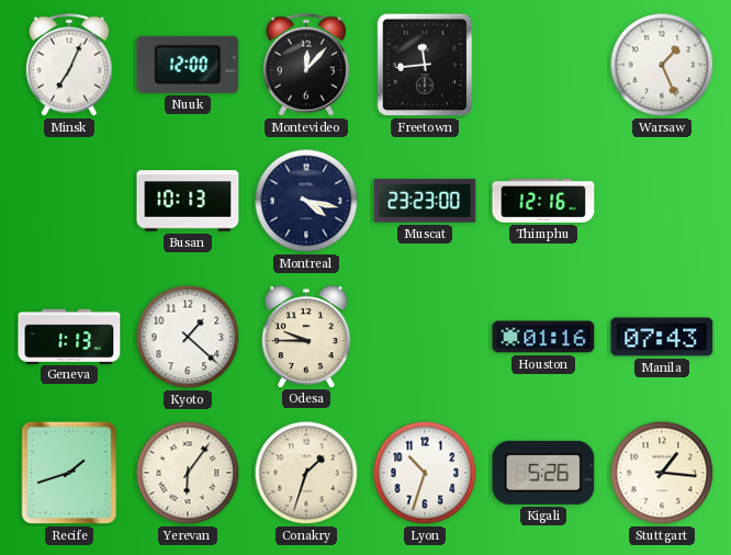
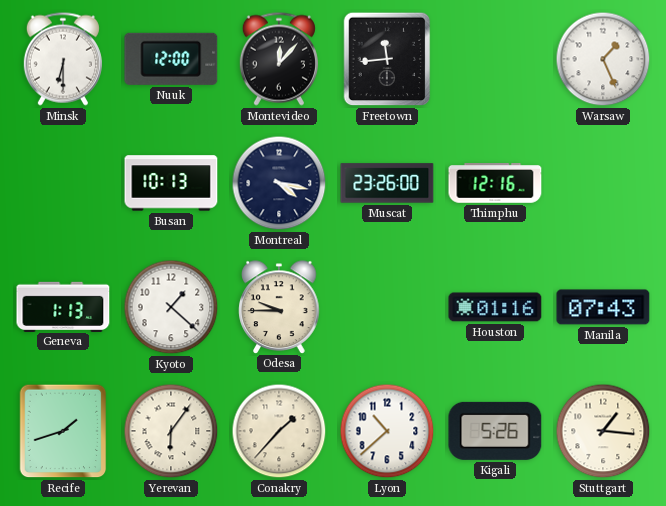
Minsk: 7:04 -> 6:30 (63, 59)
Muscat: 23:23 -> 23:26 (387, 183)
Conakry: 1:33 -> 1:37 (279, 431)
Lyon: 10:33 -> 10:38 (387, 431)
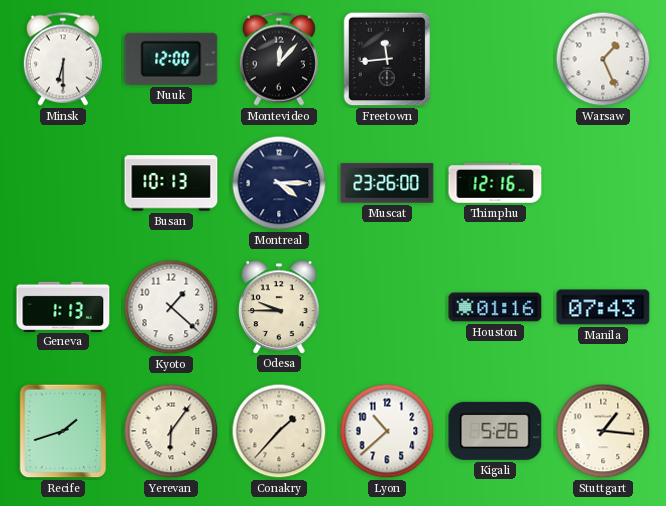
Montreal: 4:17 -> 4:15 (279, 183)
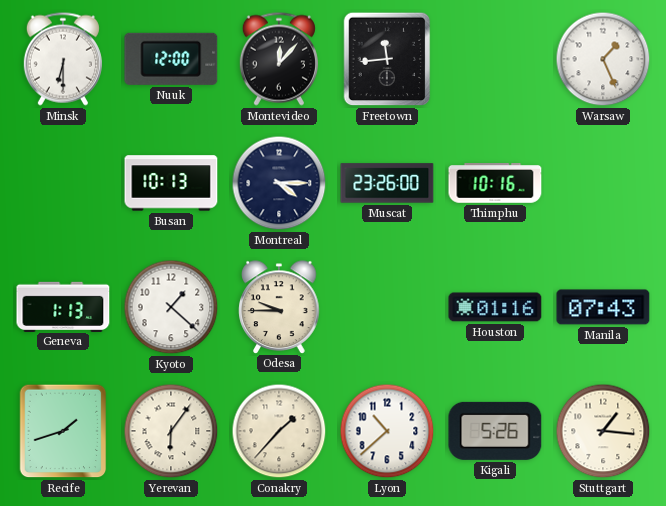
Thimphu: 12:16 -> 10:16 (495, 183)
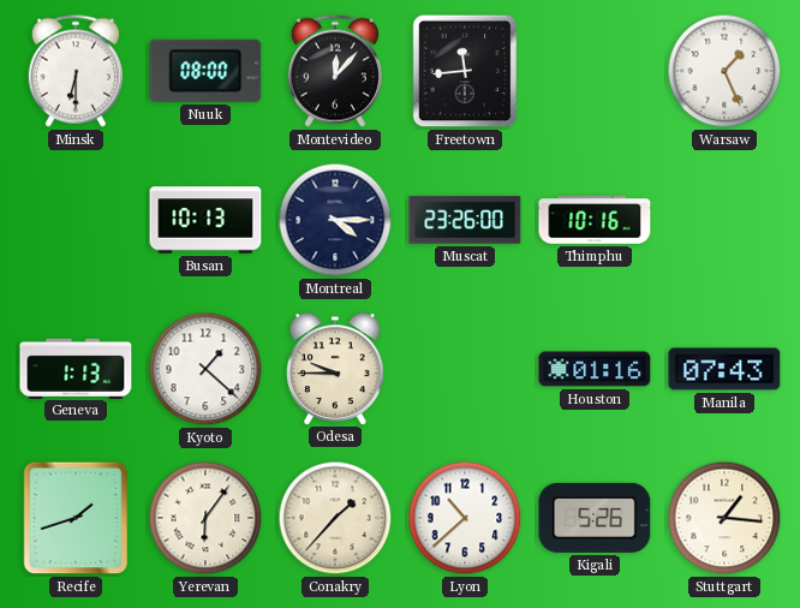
Nuuk: 12:00 -> 08:00 (205, 71)
